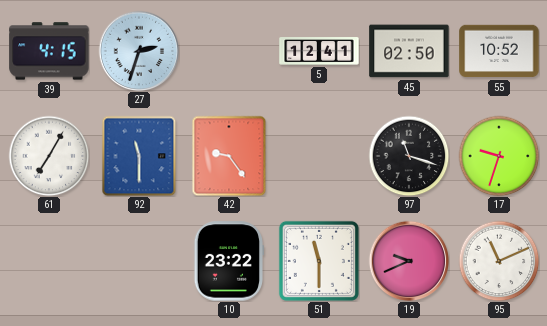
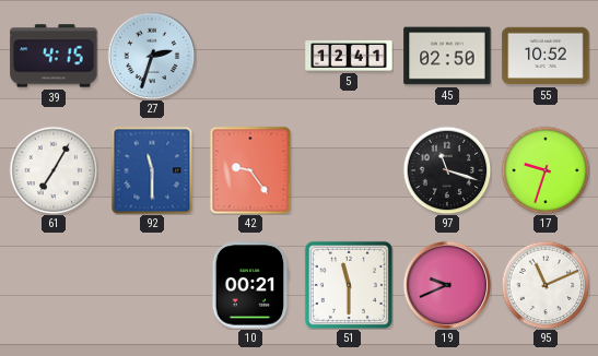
10: 23:22 -> 00:21 (250, 285)
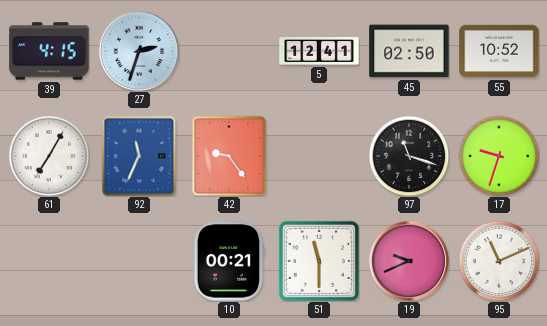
92: 11:30 -> 11:34 (139, 156)
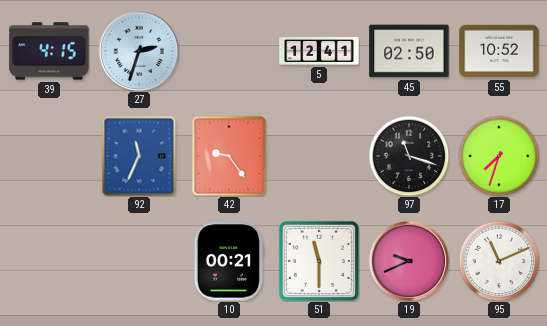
61: 7:05 -> none (49, 156)
17: 9:33 -> 7:33 (499, 156)
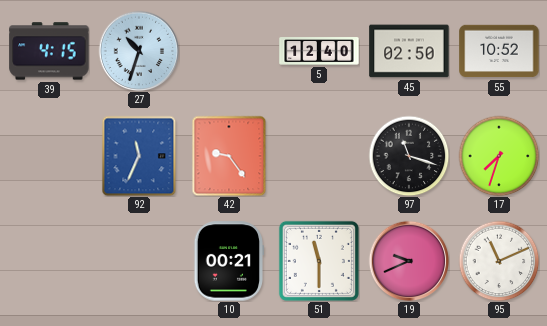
27: 2:33 -> 10:33 (139, 51)
5: 12:41 -> 12:40 (319, 51)
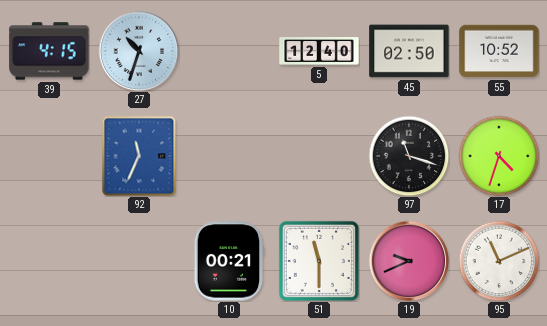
42: 9:24 -> none (229, 156)
17: 7:33 -> 4:33 (499, 156)
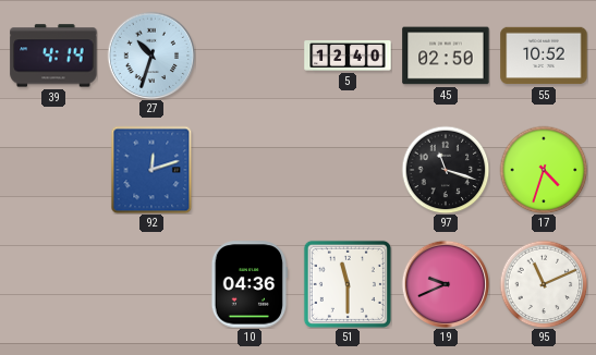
39: 4:15 -> 4:14 (53, 56)
92: 11:34 -> 12:12 (151, 170)
10: 00:21 -> 04:36 (250, 284)
